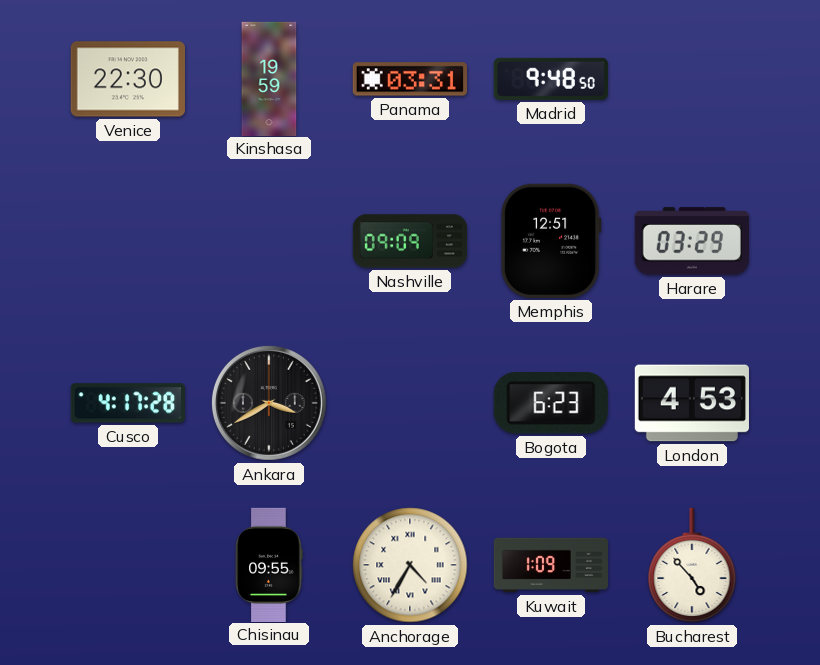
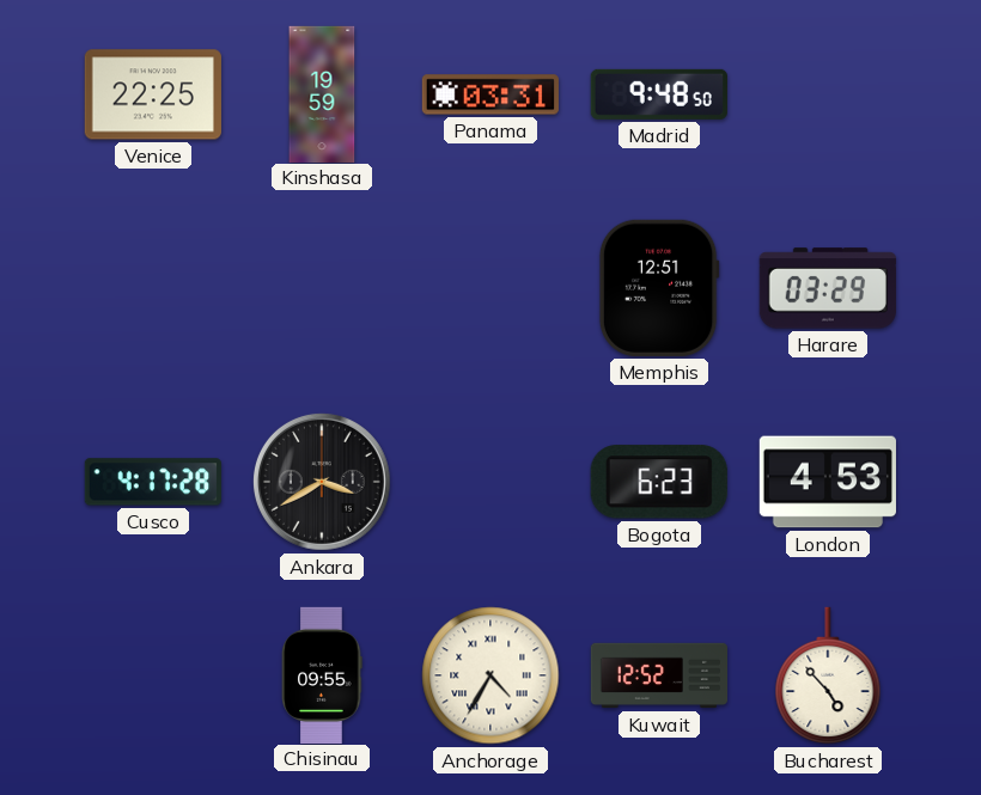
Venice: 22:30 -> 22:25 (153, 94)
Nashville: 09:09 -> none (409, 241)
Kuwait: 1:09 -> 12:52 (659, 675)
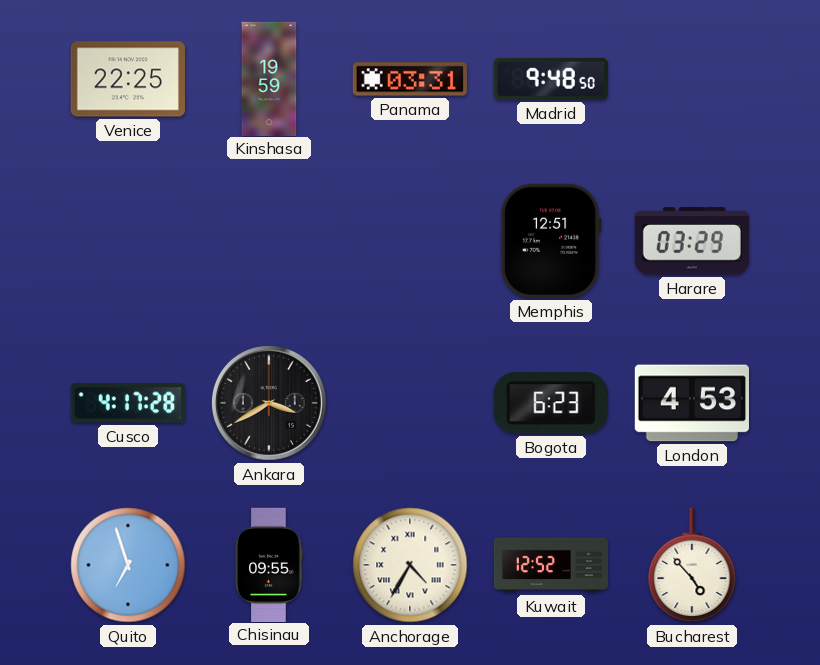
Quito: none -> 6:57 (128, 565)
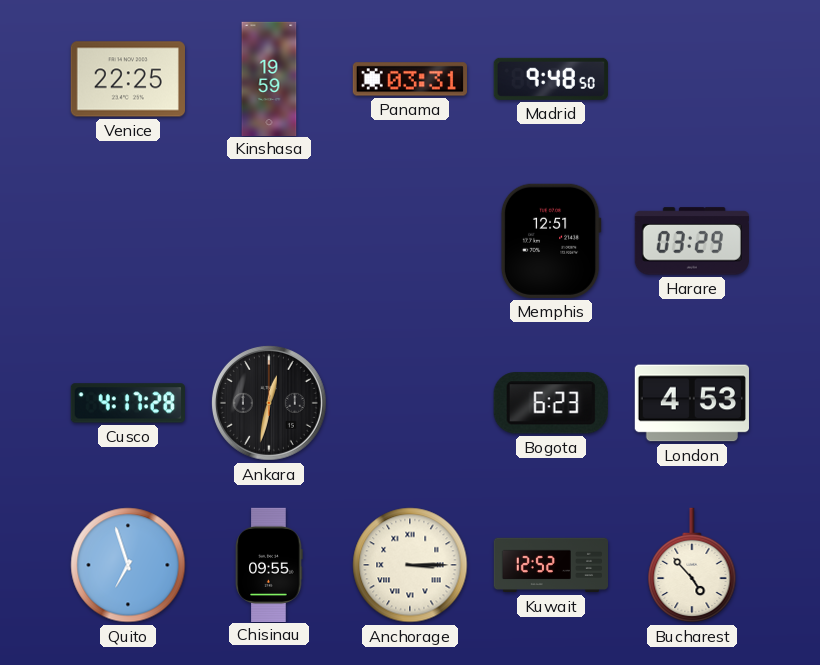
Ankara: 3:40 -> 12:32 (269, 403)
Anchorage: 4:35 -> 3:15 (410, 565)
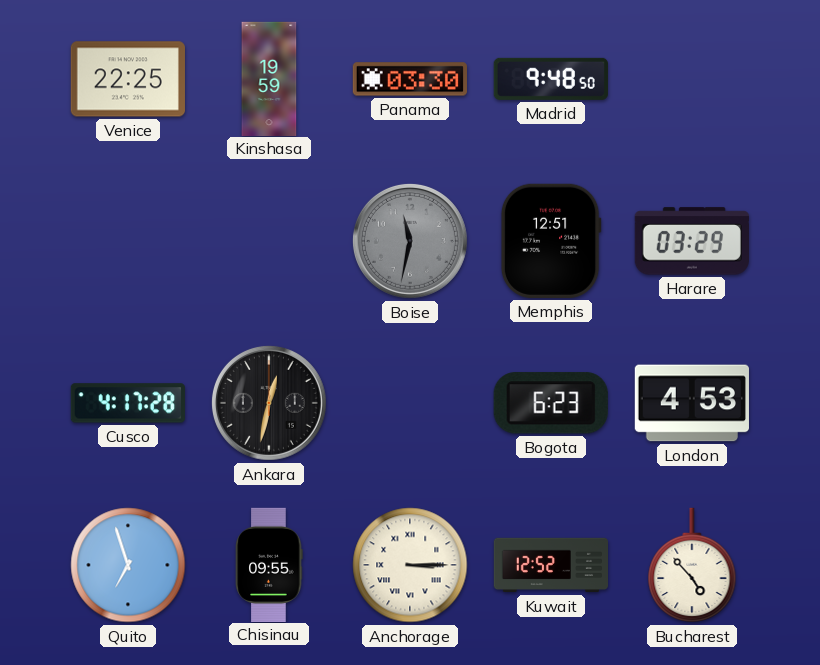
Panama: 03:31 -> 03:30 (410, 79)
Boise: none -> 11:32 (410, 241)
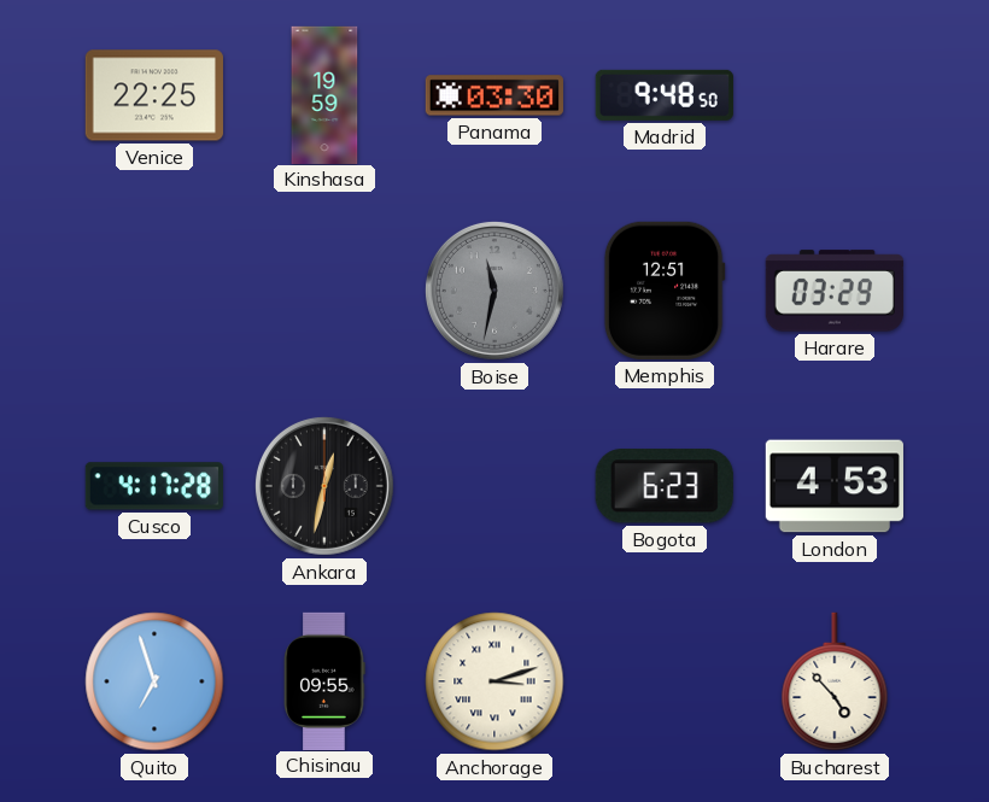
Anchorage: 3:15 -> 3:12 (494, 681)
Kuwait: 12:52 -> none (551, 565)
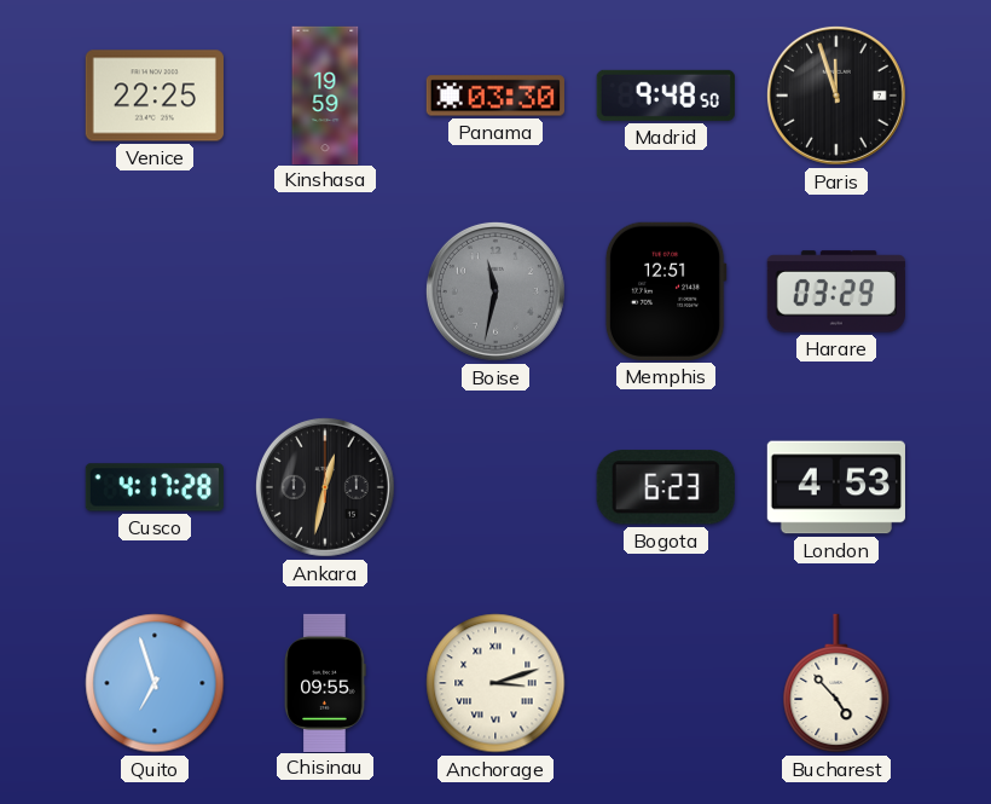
Paris: none -> 11:57 (836, 96)
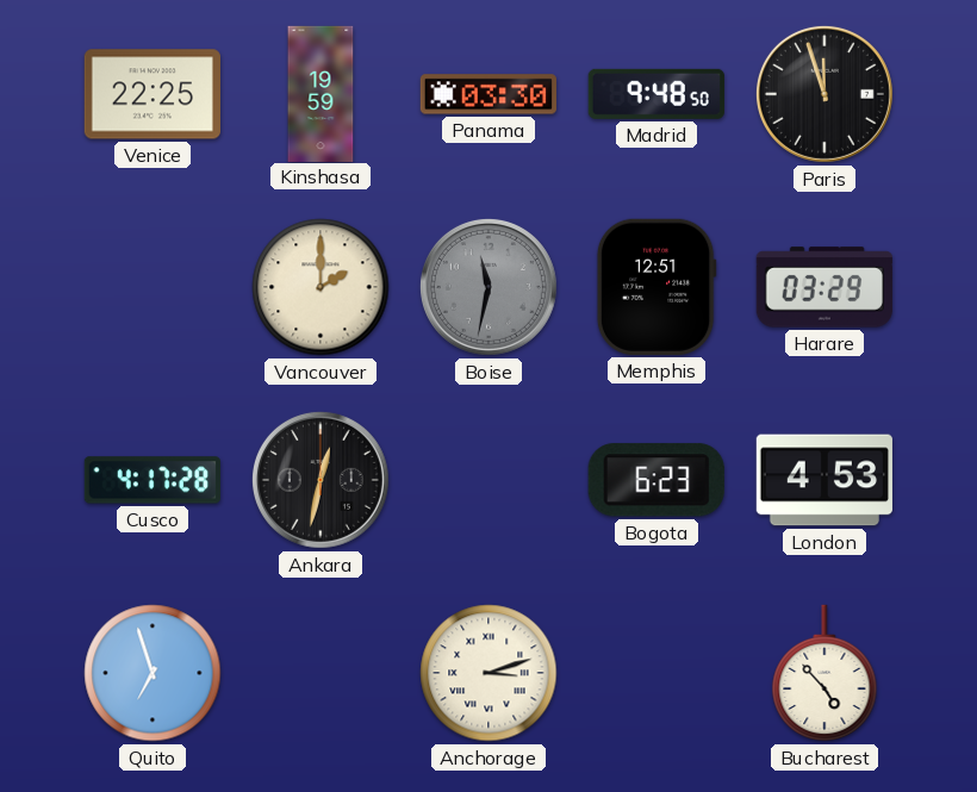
Vancouver: none -> 2:00 (321, 287)
Chisinau: 09:55 -> none (325, 682)
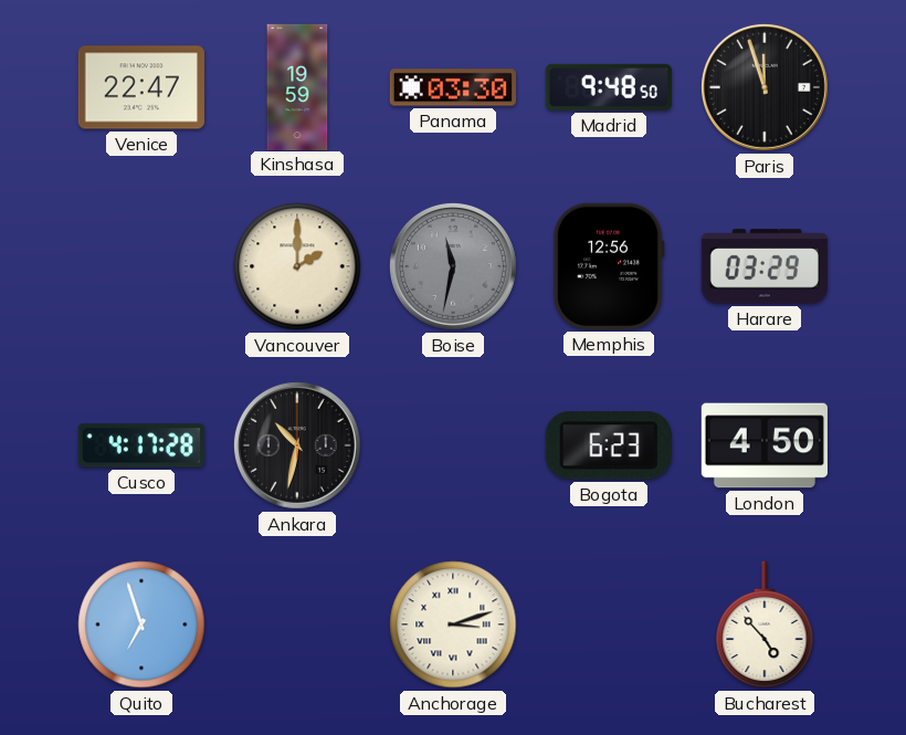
Venice: 22:25 -> 22:47 (141, 87)
Memphis: 12:51 -> 12:56 (609, 266)
Ankara: 12:32 -> 10:32 (297, 445)
London: 4:53 -> 4:50 (765, 445)
